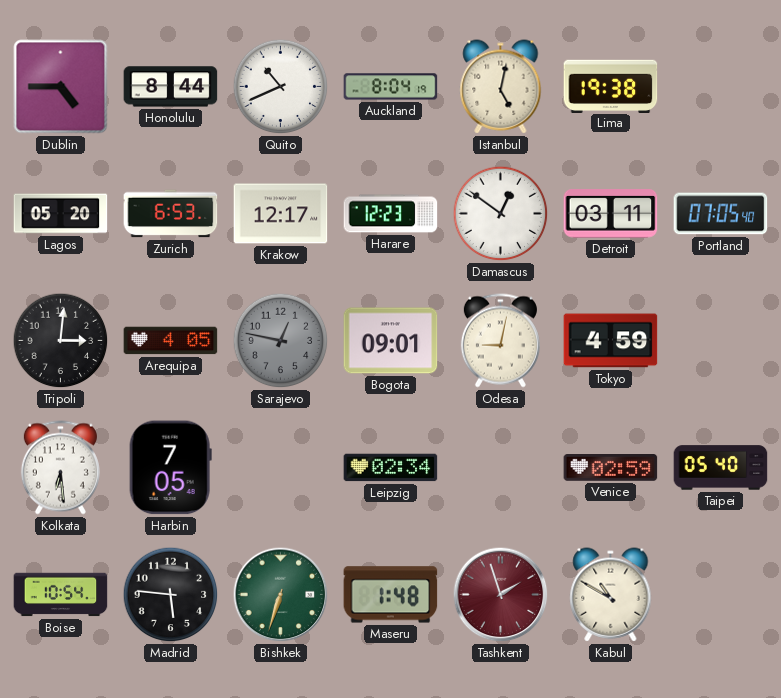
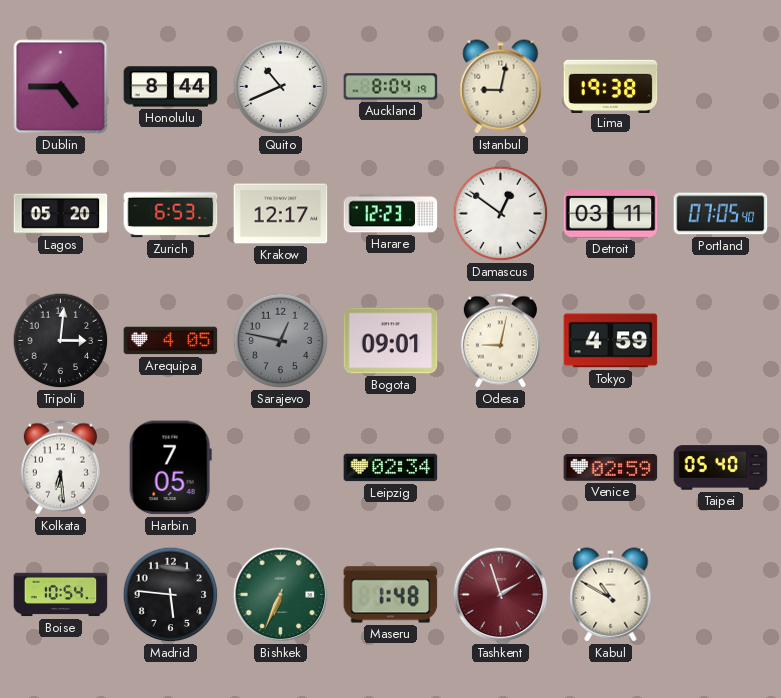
Istanbul: 5:02 -> 9:02 (501, 87)
Bishkek: 6:33 -> 6:34 (281, 595)
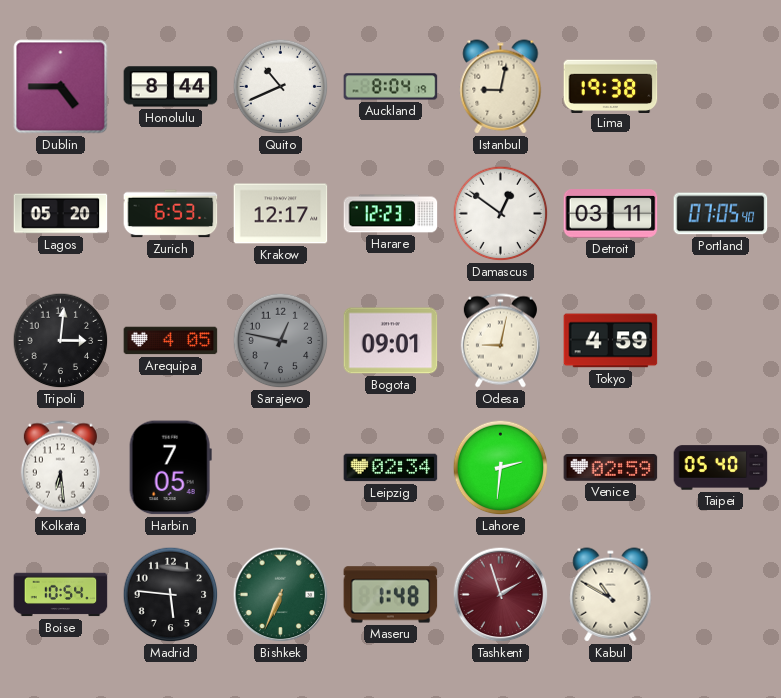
Lahore: none -> 2:31 (501, 468)
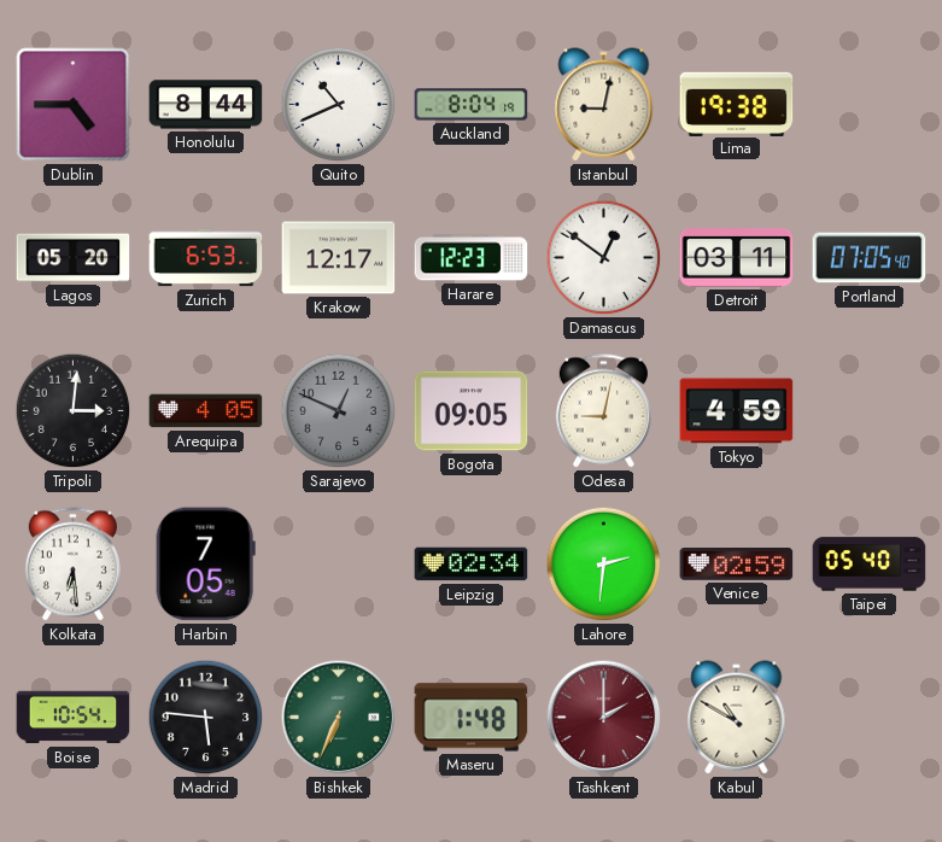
Sarajevo: 12:47 -> 12:49 (339, 411)
Bogota: 09:01 -> 09:05 (472, 411)
Tashkent: 1:57 -> 2:00 (604, 718)
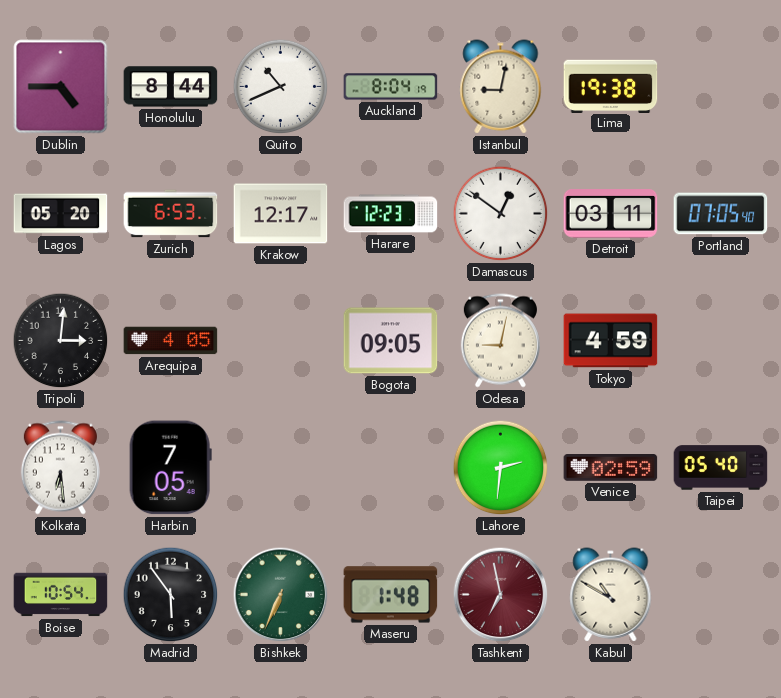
Sarajevo: 12:49 -> none (339, 411)
Leipzig: 02:34 -> none (472, 565)
Madrid: 5:46 -> 5:54 (171, 595)
Tashkent: 2:00 -> 6:58 (501, 595)
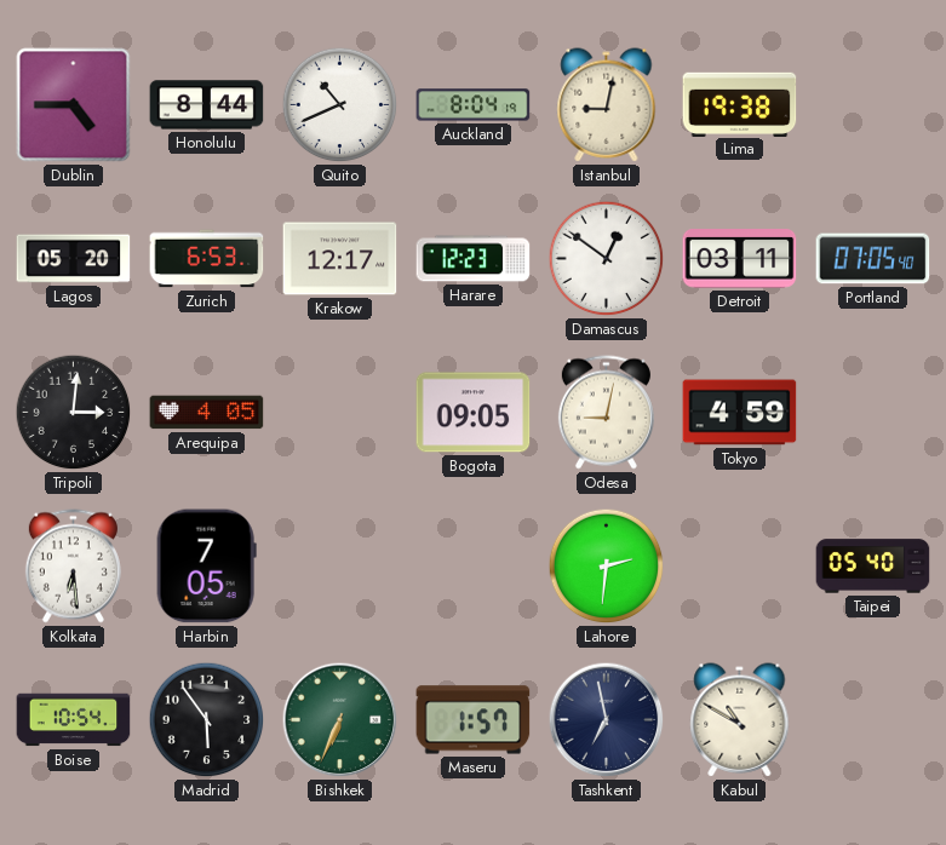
Venice: 02:59 -> none (611, 468)
Maseru: 1:48 -> 1:57 (474, 720)
Tashkent dial: burgundy -> navy (607, 720)
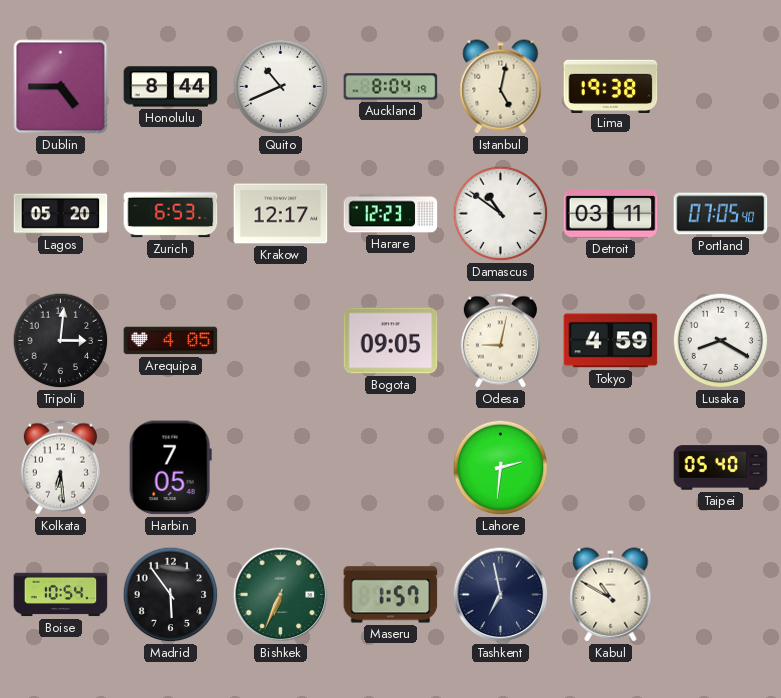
Istanbul: 9:02 -> 5:02 (501, 87)
Damascus: 12:51 -> 10:51 (501, 214)
Lusaka: none -> 8:20 (721, 341)
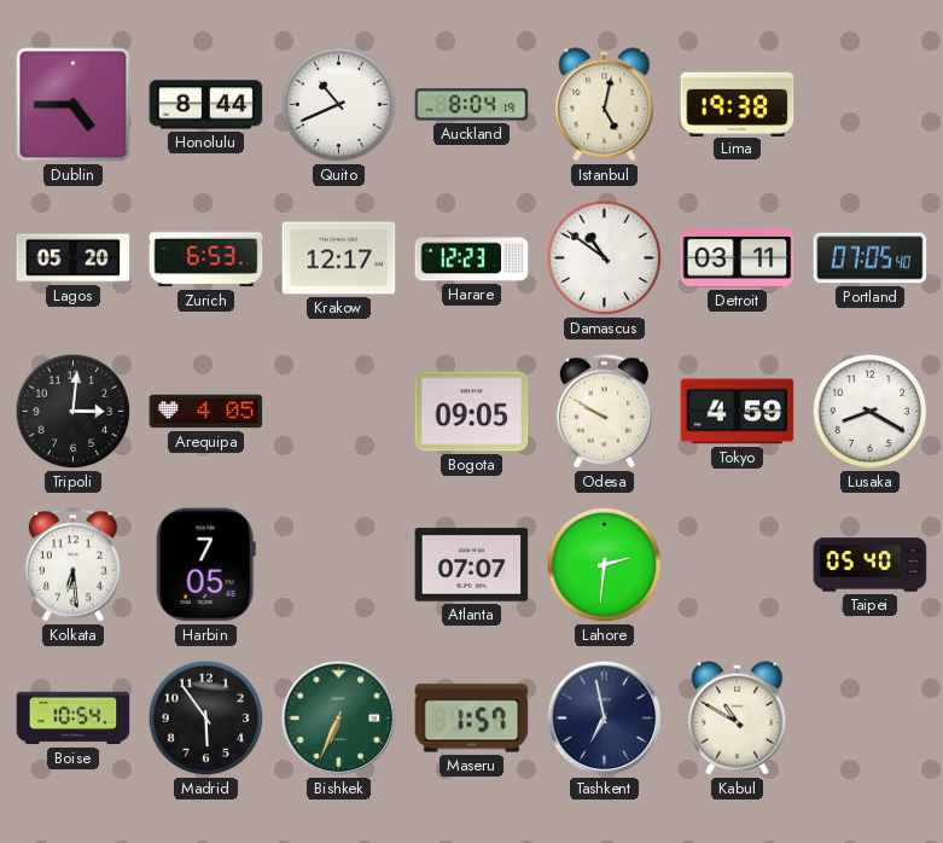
Odesa: 9:02 -> 9:50 (604, 412)
Atlanta: none -> 07:07 (472, 565)
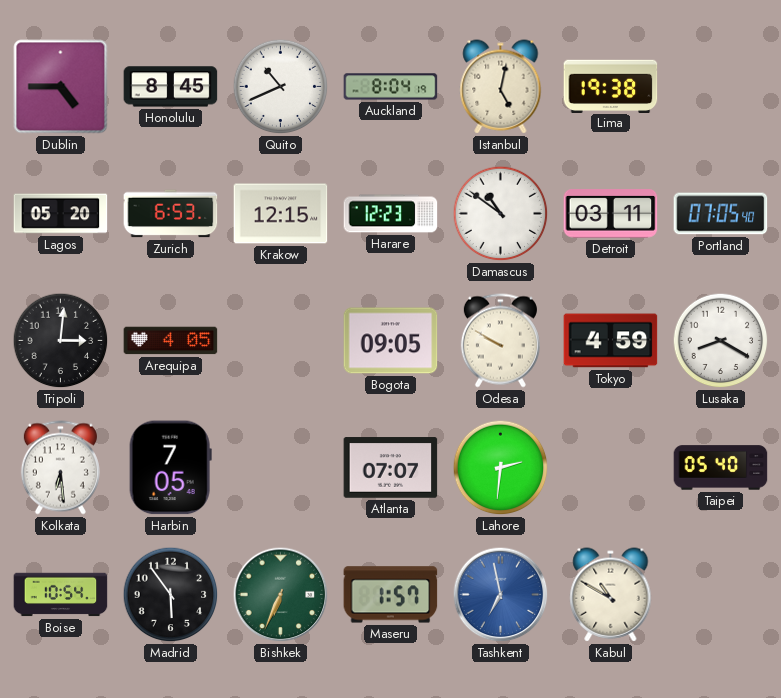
Honolulu: 8:44 -> 8:45 (171, 87)
Krakow: 12:17 -> 12:15 (281, 214)
Tashkent dial: navy -> blue (501, 595)
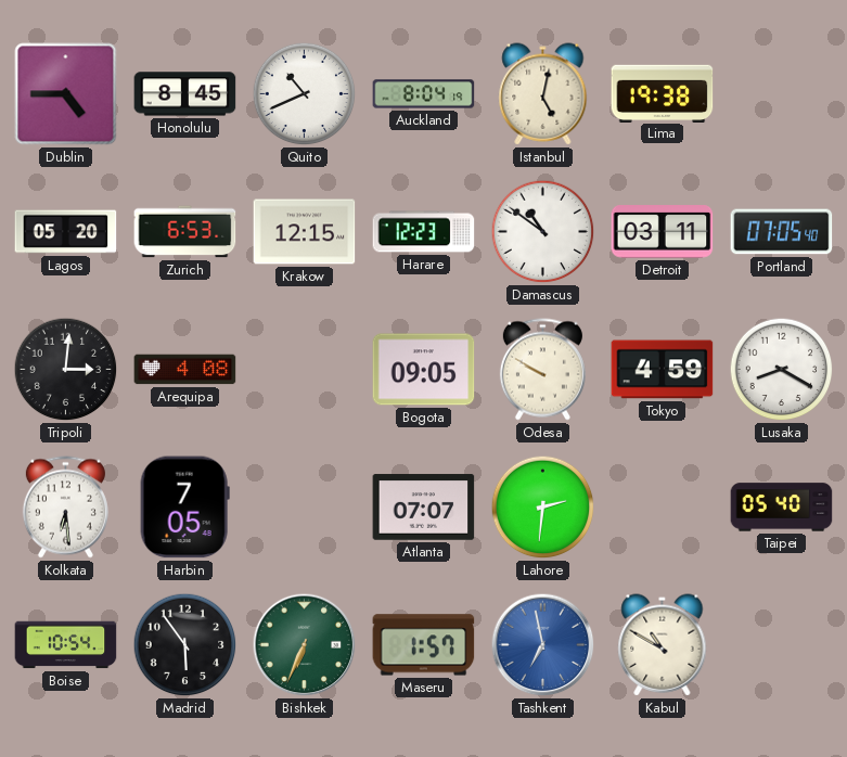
Arequipa: 4:05 -> 4:08 (185, 370)
